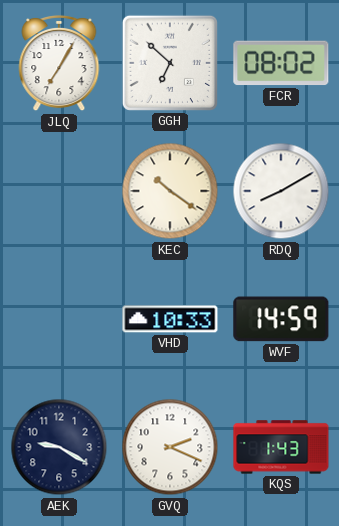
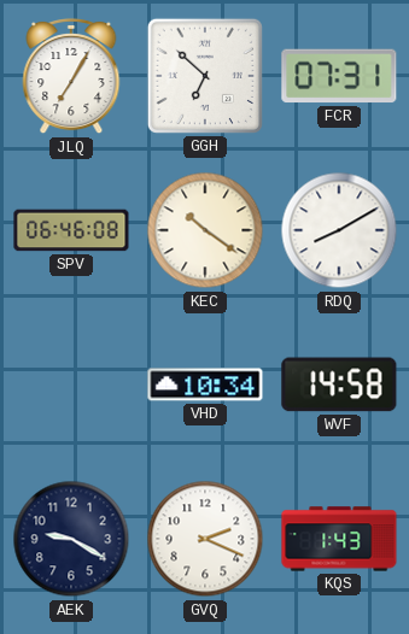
FCR: 08:02 -> 07:31 (339, 76)
SPV: none -> 06:46 (71, 230)
VHD: 10:33 -> 10:34 (205, 384)
WVF: 14:59 -> 14:58 (339, 384)
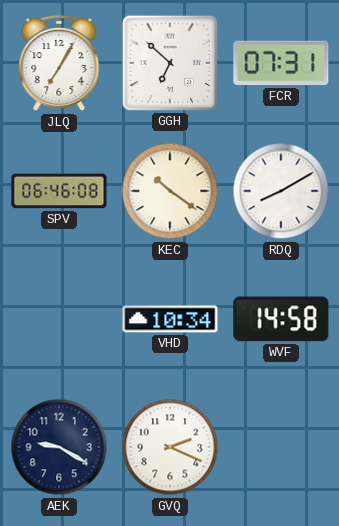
KQS: 1:43 -> none (339, 539)
